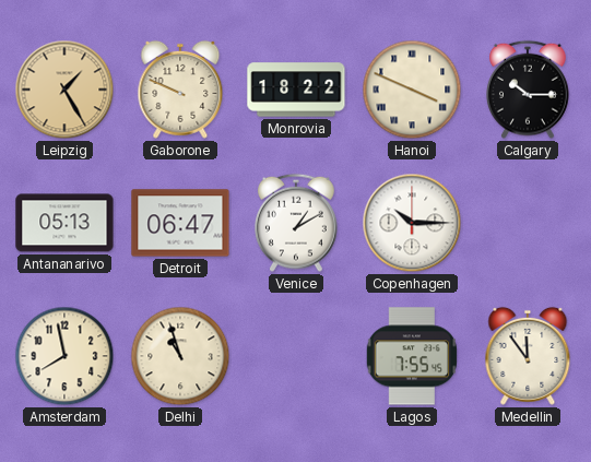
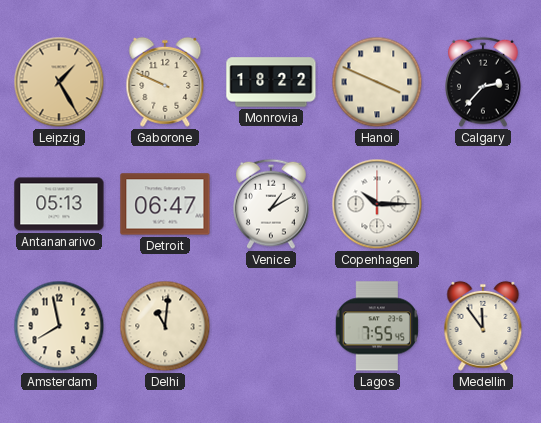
Calgary: 10:15 -> 2:37 (484, 82)
Delhi: 10:57 -> 11:01 (165, 326)
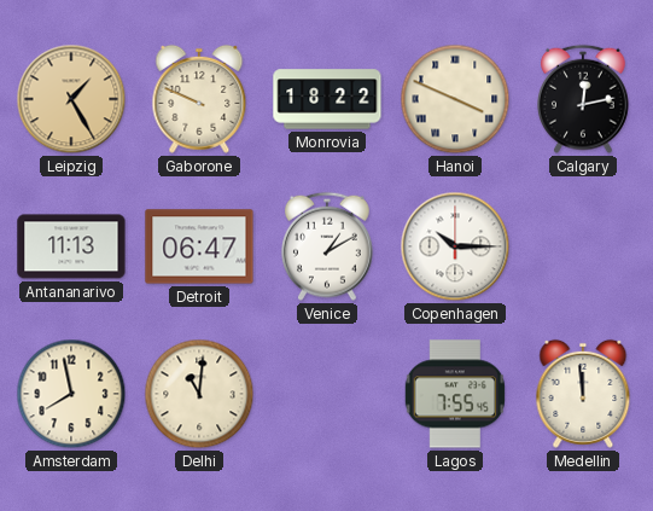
Calgary: 2:37 -> 12:13 (584, 99)
Antananarivo: 05:13 -> 11:13 (71, 246)
Medellin: 11:54 -> 11:59 (583, 394)
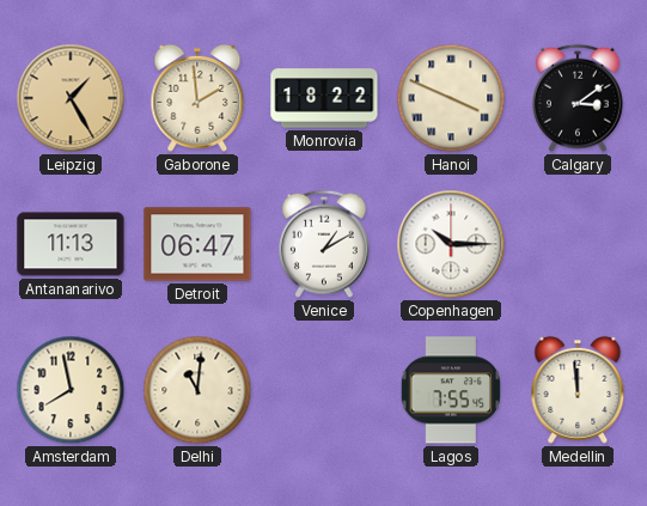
Gaborone: 9:49 -> 1:59 (197, 98)
Calgary: 12:13 -> 3:09 (579, 98)
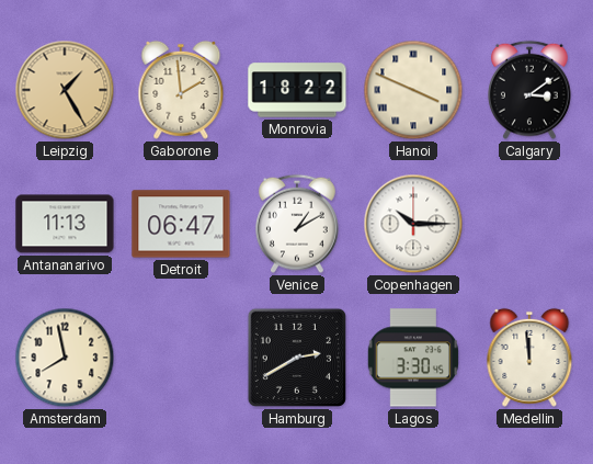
Delhi: 11:01 -> none (197, 390)
Hamburg: none -> 2:40 (297, 358)
Lagos: 7:55 -> 3:30 (413, 358)
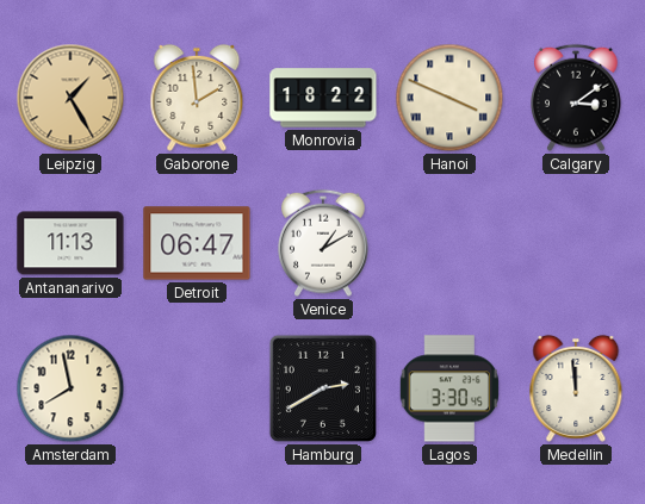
Copenhagen: 10:15 -> none (413, 224)
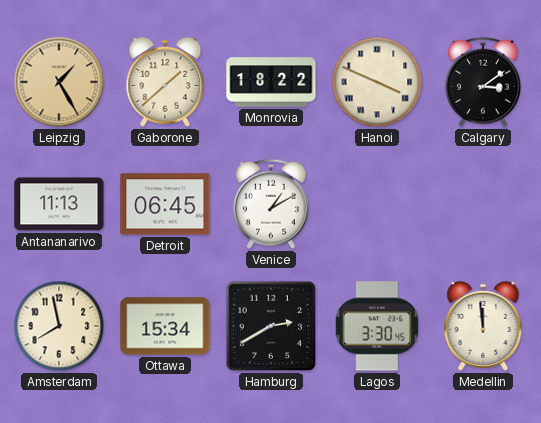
Gaborone: 1:59 -> 1:38 (165, 82)
Detroit: 06:47 -> 06:45 (165, 204)
Ottawa: none -> 15:34 (165, 326)
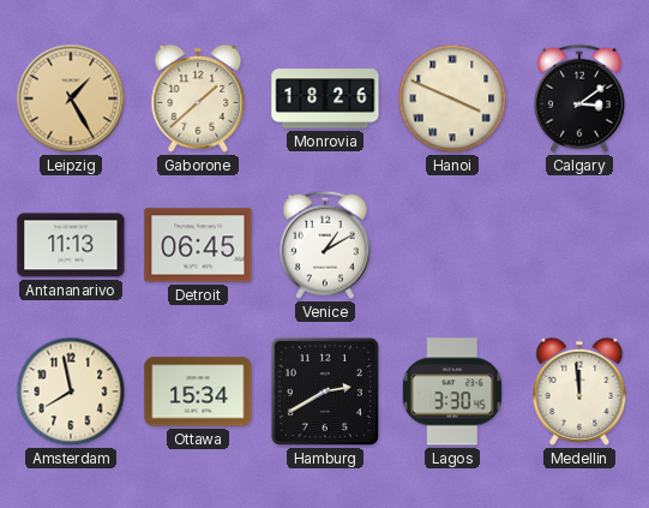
Monrovia: 18:22 -> 18:26 (325, 98)
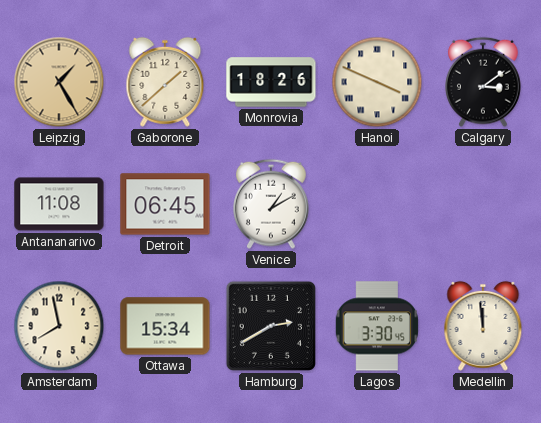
Antananarivo: 11:13 -> 11:08 (59, 204)
